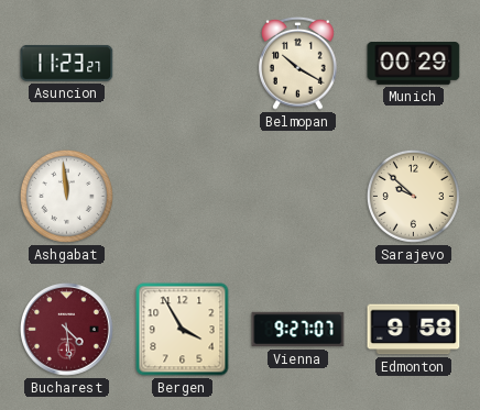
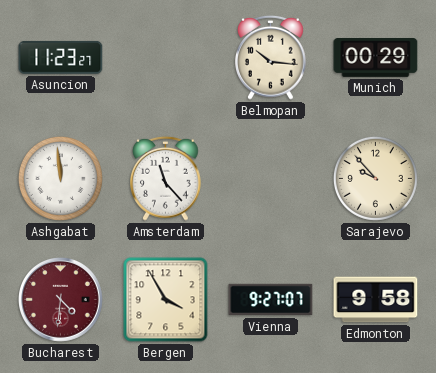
Belmopan: 10:20 -> 10:16 (271, 57)
Amsterdam: none -> 11:23 (166, 178)
Sarajevo: 9:52 -> 9:53 (375, 178)
Bucharest: 4:29 -> 4:31 (61, 300)
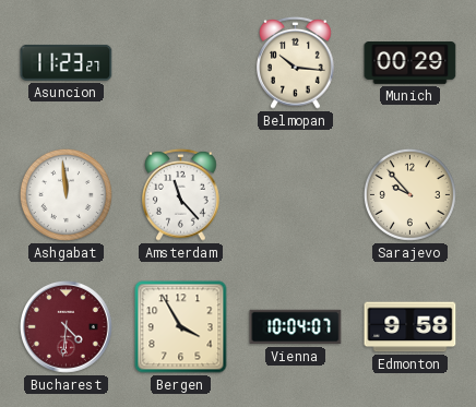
Vienna: 9:27 -> 10:04 (296, 327)
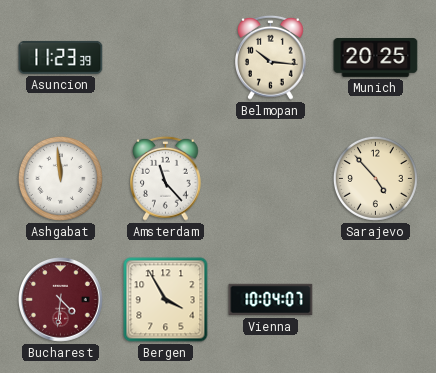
Asuncion: 11:23:27 -> 11:23:39 (61, 57)
Munich: 00:29 -> 20:25 (376, 58)
Sarajevo: 9:53 -> 4:53 (375, 178)
Edmonton: 9:58 -> none (410, 327)
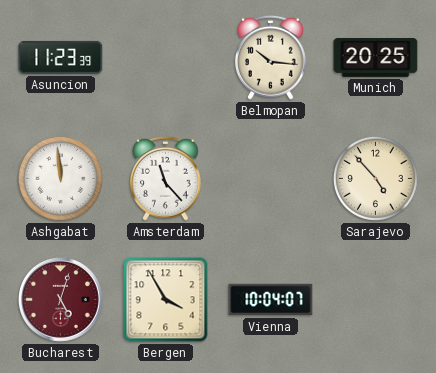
Bucharest: 4:31 -> 5:03 (61, 300)
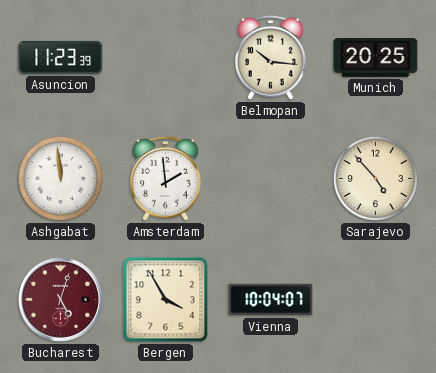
Amsterdam: 11:23 -> 1:59 (166, 178)
